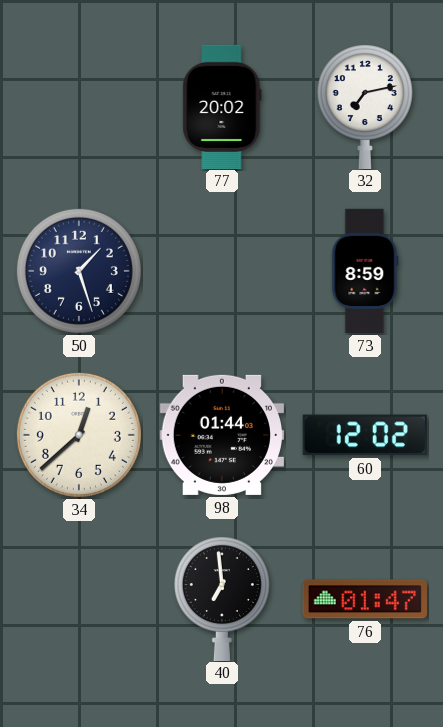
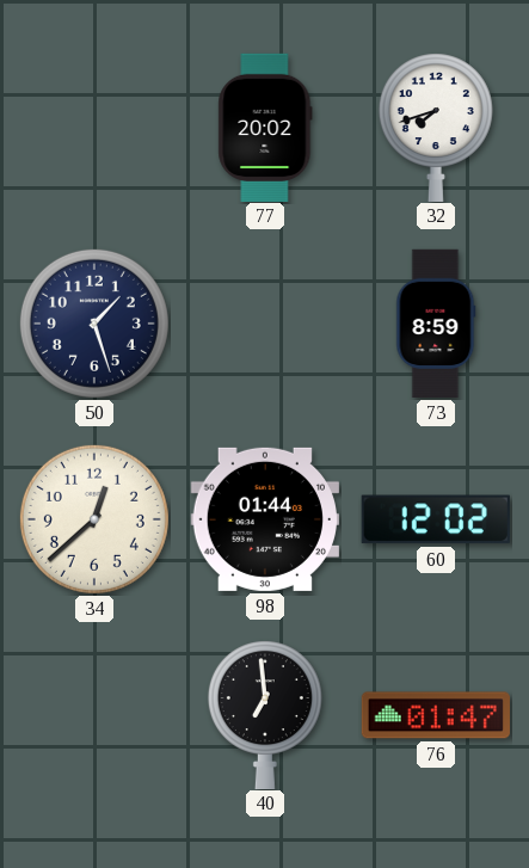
32: 7:13 -> 7:42 (436, 127)
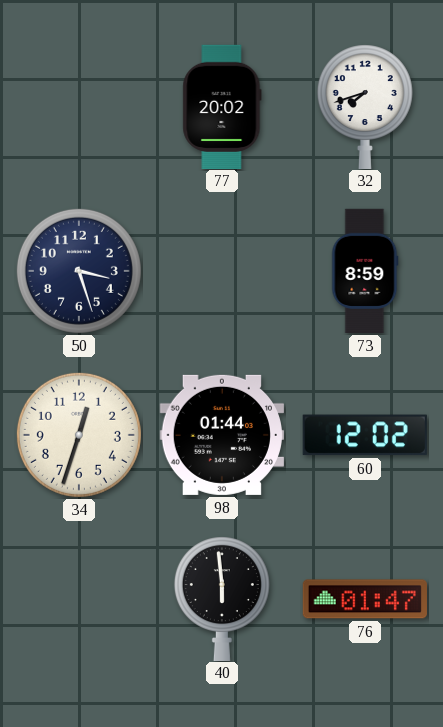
50: 1:27 -> 3:27 (79, 271)
34: 12:38 -> 12:33 (79, 435)
40: 6:59 -> 5:59 (222, 598)
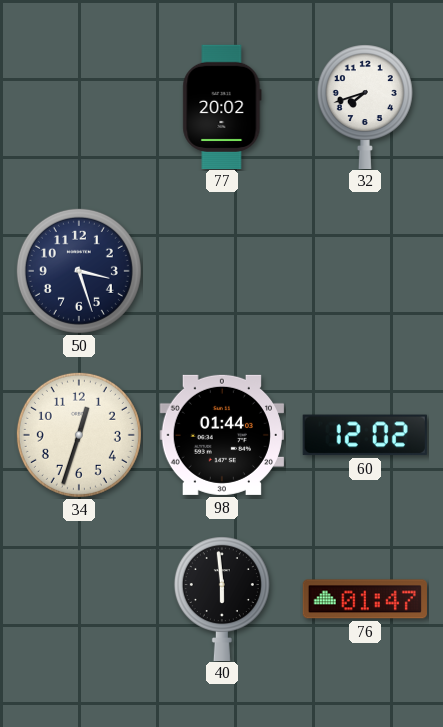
73: 8:59 -> none (365, 271)
